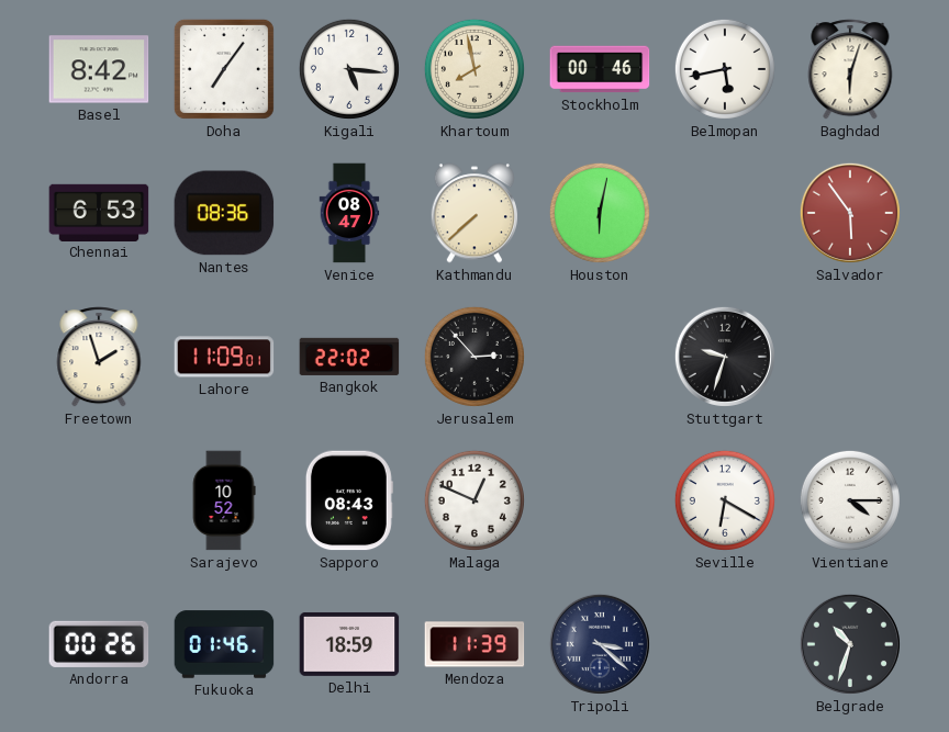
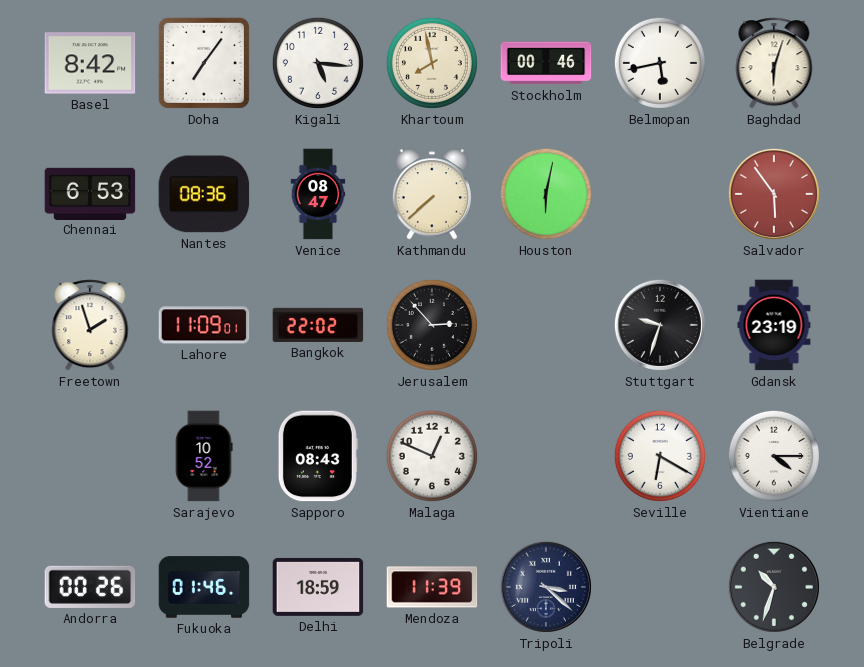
Gdansk: none -> 23:19 (774, 325)
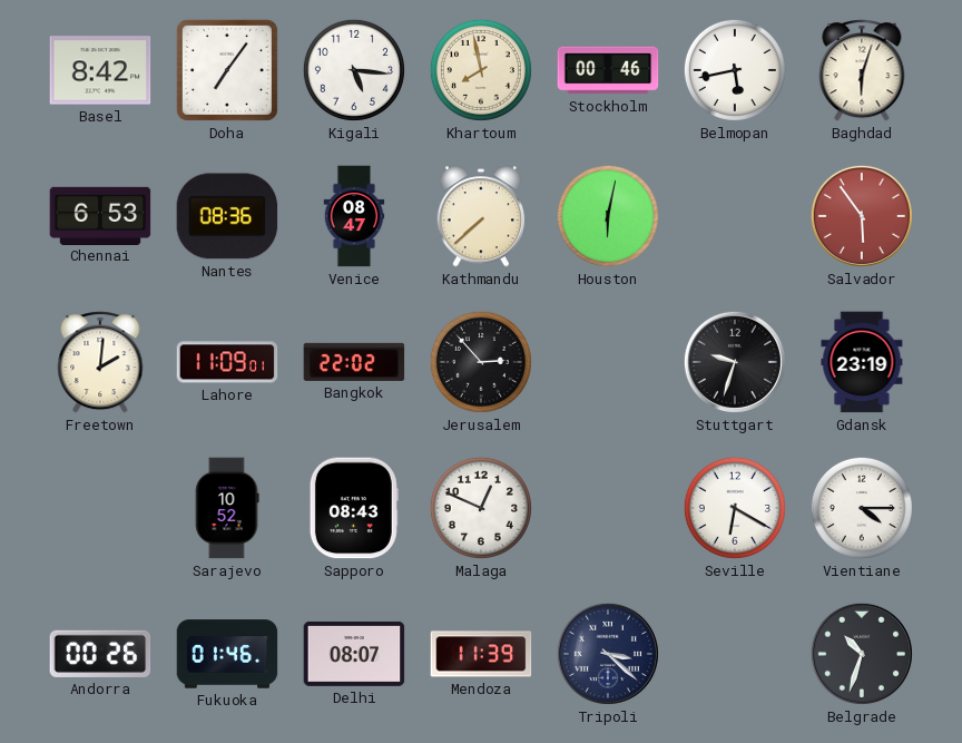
Freetown: 1:57 -> 2:01 (100, 362)
Delhi: 18:59 -> 08:07 (354, 654)
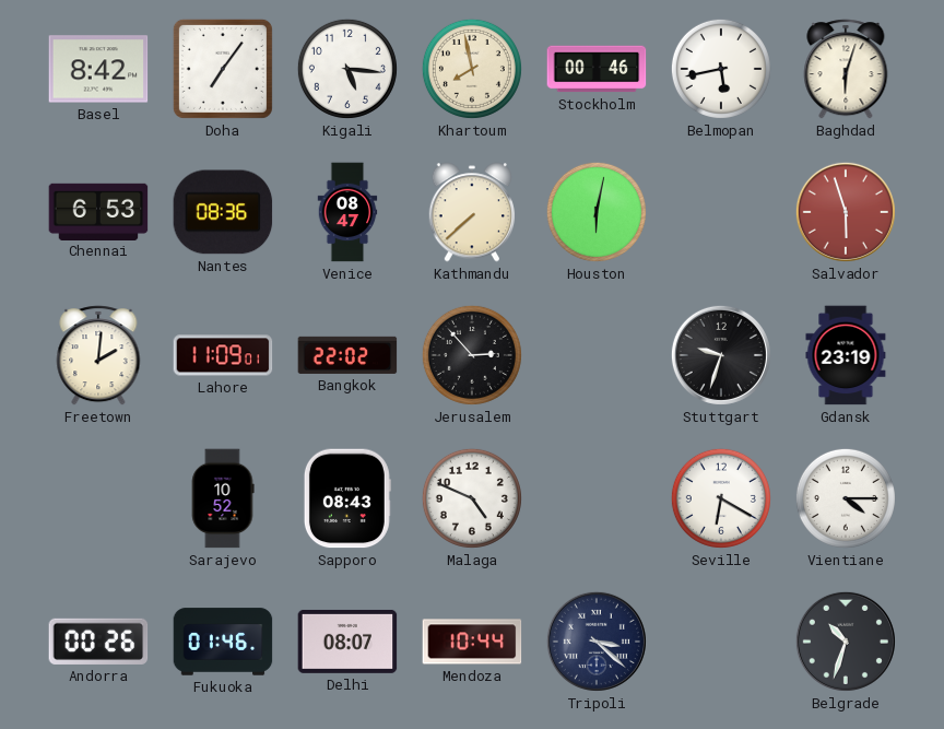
Salvador: 5:54 -> 5:57 (846, 212)
Malaga: 12:49 -> 4:49 (472, 498)
Mendoza: 11:39 -> 10:44 (472, 642)
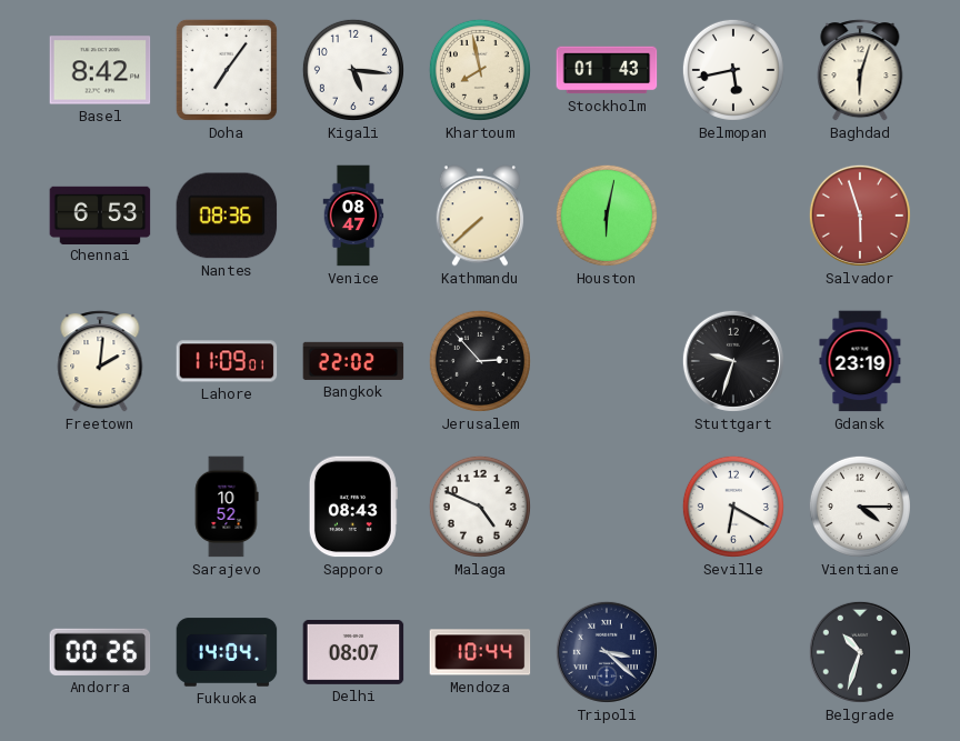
Stockholm: 00:46 -> 01:43 (607, 70)
Fukuoka: 01:46 -> 14:04 (227, 652)
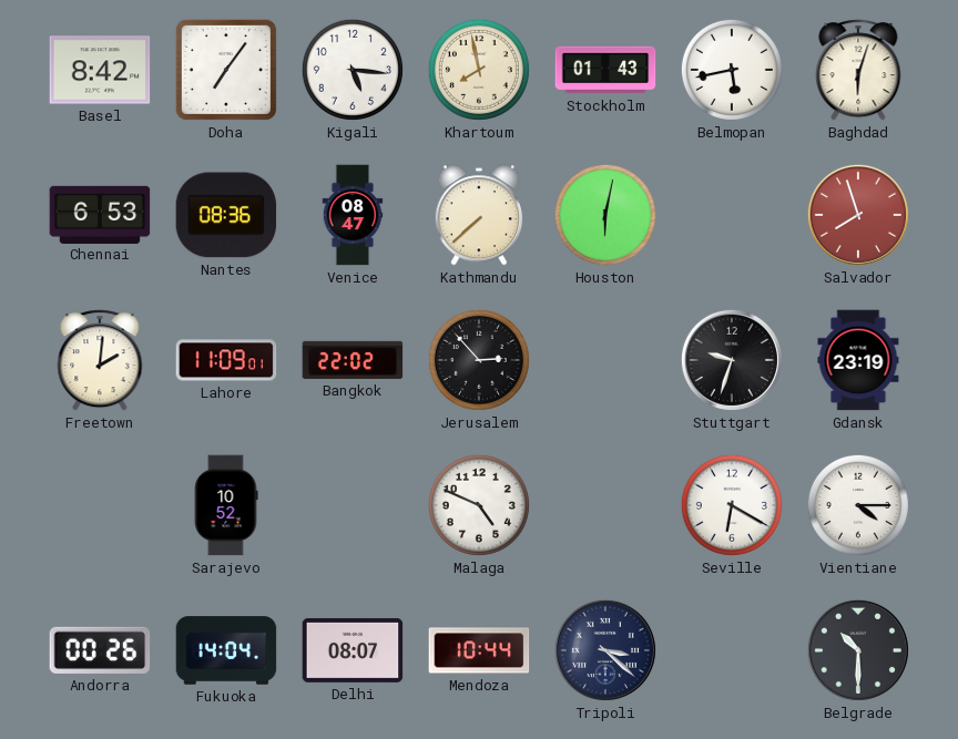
Salvador: 5:57 -> 7:57 (858, 215)
Sapporo: 08:43 -> none (353, 507)
Belgrade: 10:33 -> 10:30 (858, 650)
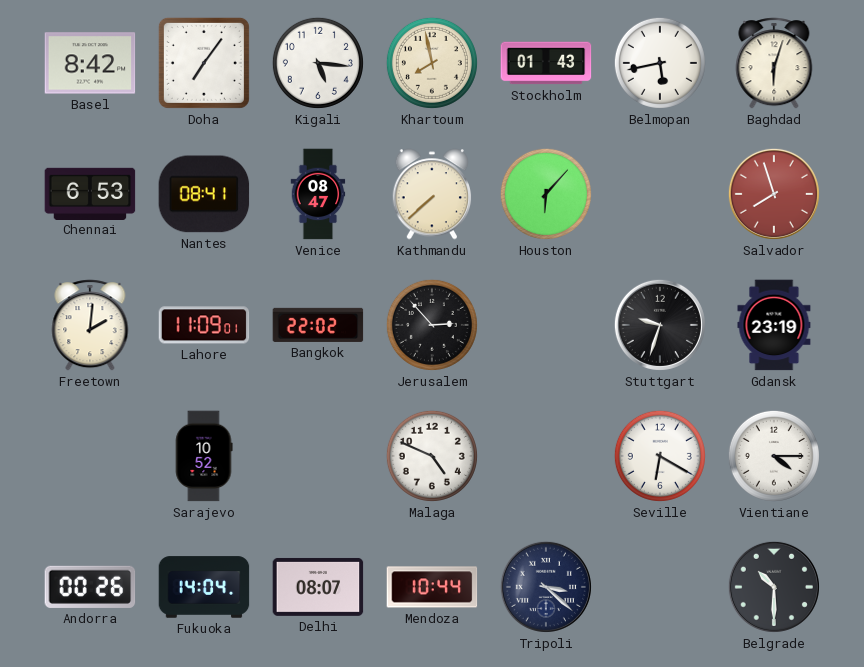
Nantes: 08:36 -> 08:41 (204, 194)
Houston: 6:02 -> 6:07 (546, 194)
